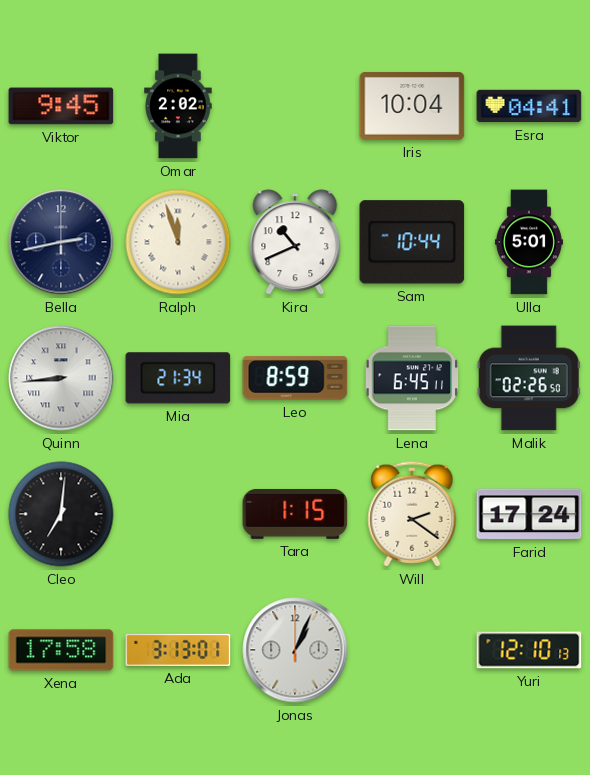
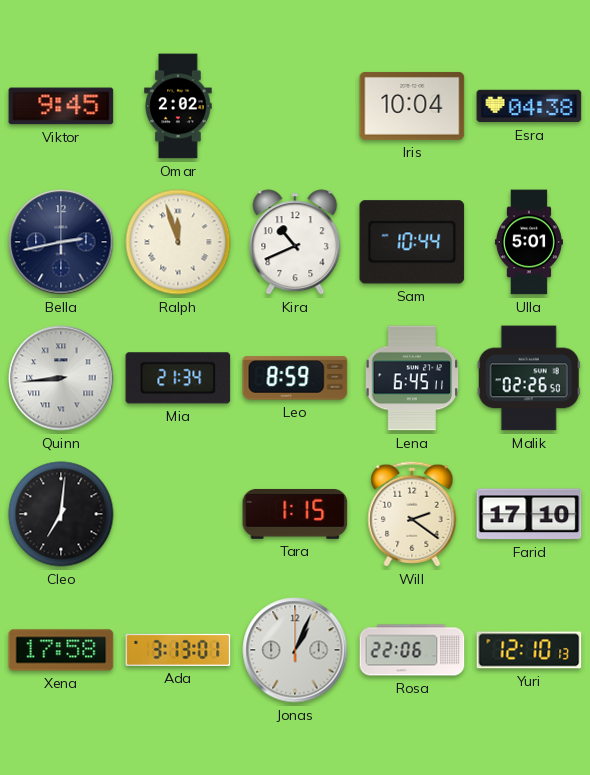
Esra: 04:41 -> 04:38 (529, 106)
Farid: 17:24 -> 17:10 (529, 514)
Rosa: none -> 22:06 (412, 650)
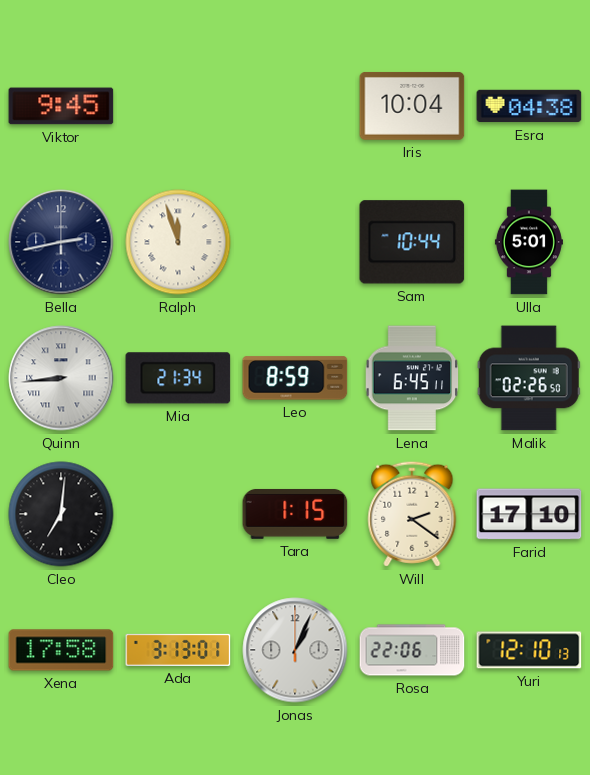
Omar: 2:02 -> none (178, 106)
Kira: 10:41 -> none (295, 242)
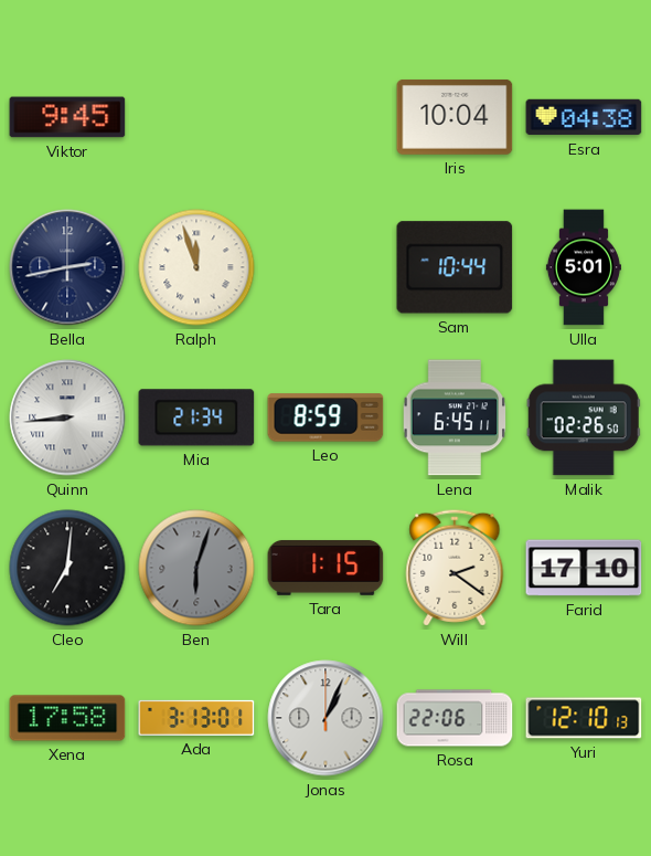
Ben: none -> 6:03 (196, 568)
